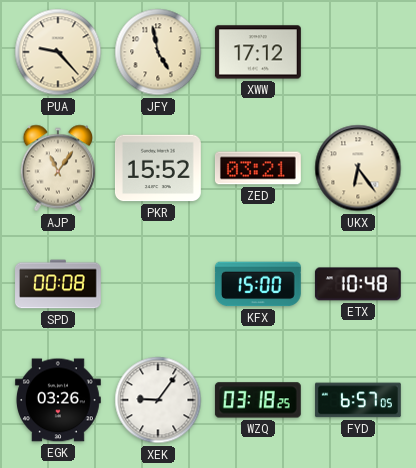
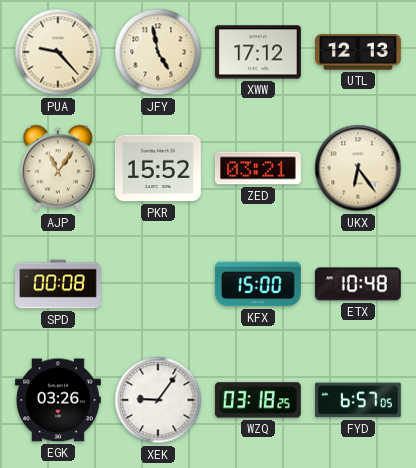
UTL: none -> 12:13 (359, 52)
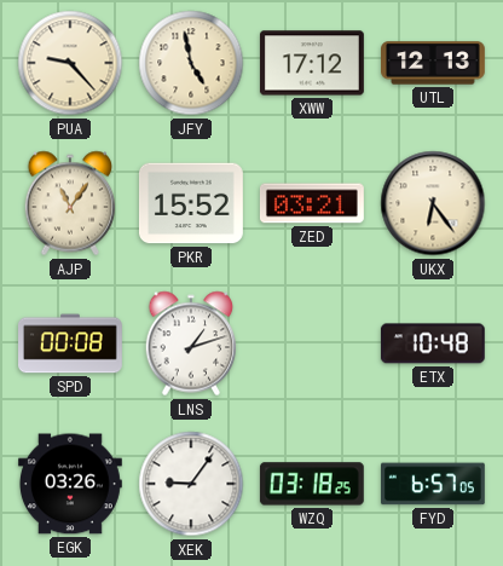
LNS: none -> 1:12 (191, 343)
KFX: 15:00 -> none (258, 284)
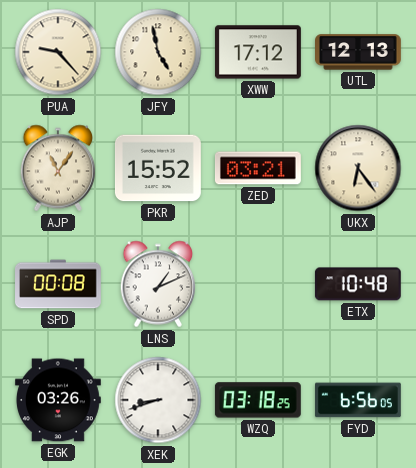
LNS: 1:12 -> 1:11 (158, 284)
XEK: 9:06 -> 8:42 (158, 400)
FYD: 6:57 -> 6:56 (358, 400)
